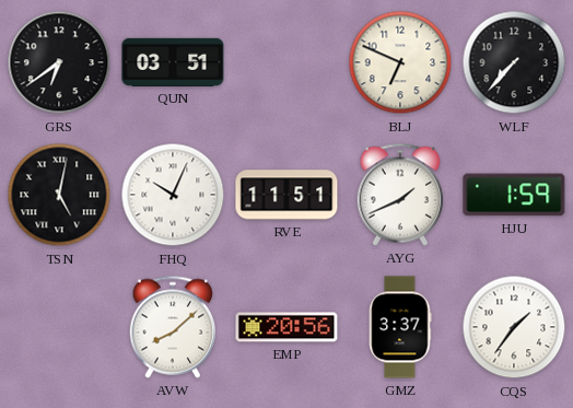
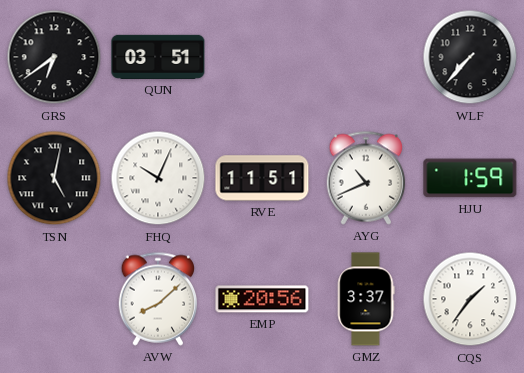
BLJ: 6:49 -> none (400, 62)
AYG: 1:41 -> 10:41 (366, 178)
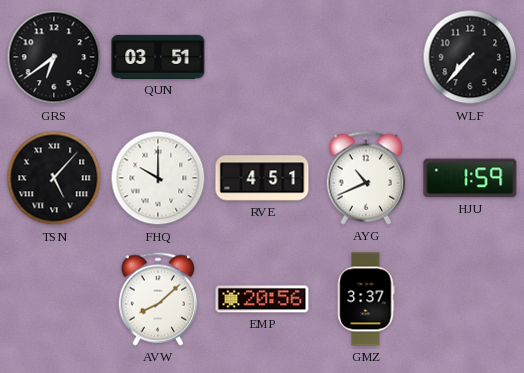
TSN: 5:02 -> 5:07 (54, 178)
FHQ: 10:04 -> 10:00 (158, 178)
RVE: 11:51 -> 4:51 (262, 178)
CQS: 1:36 -> none (470, 299)
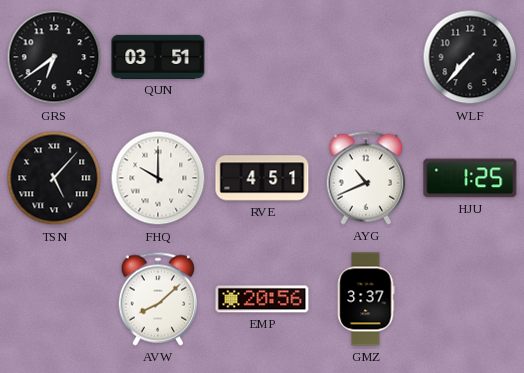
HJU: 1:59 -> 1:25 (470, 178)
